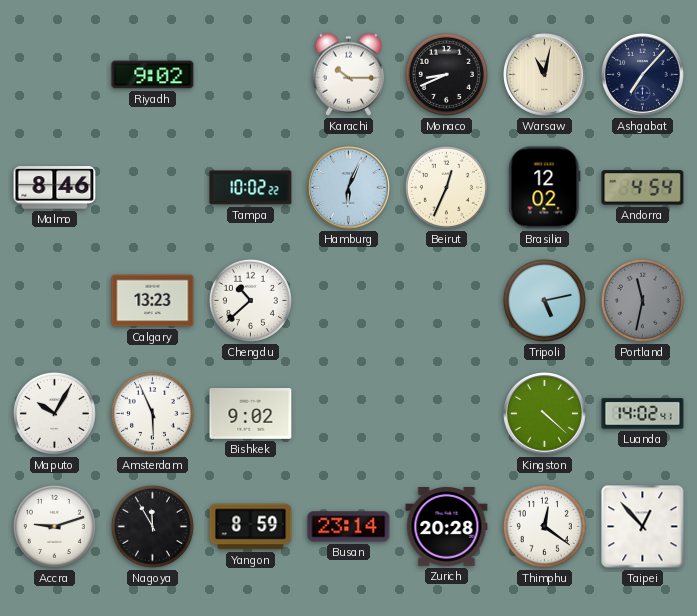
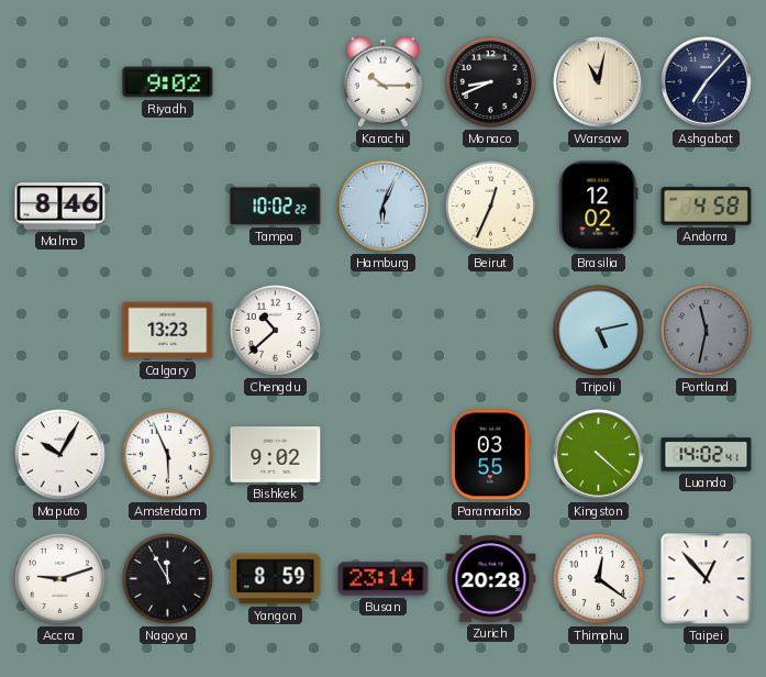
Andorra: 4:54 -> 4:58 (707, 207)
Paramaribo: none -> 03:55 (490, 455)
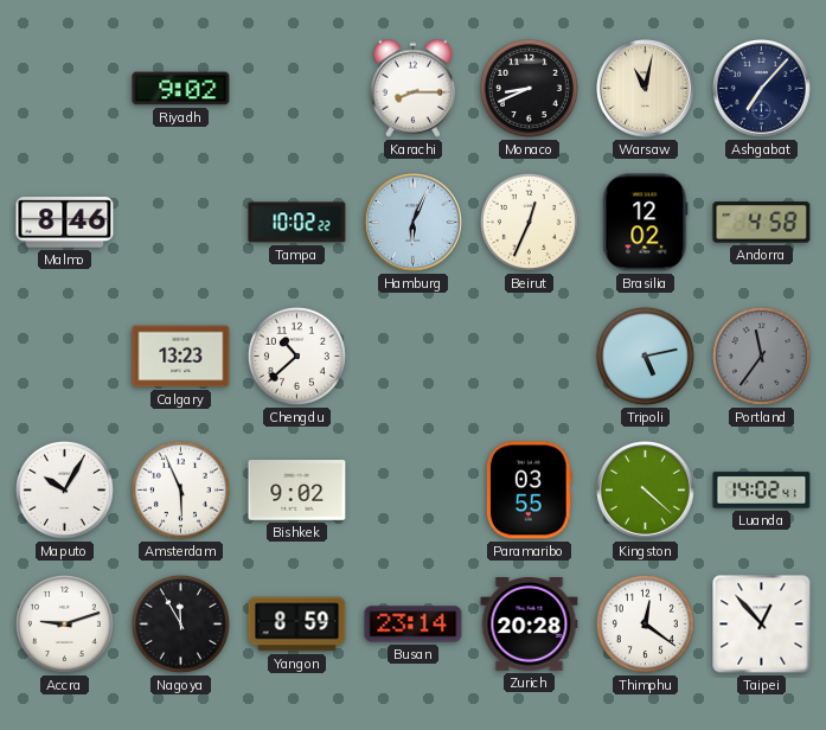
Karachi: 10:15 -> 8:15 (412, 88)
Portland: 11:32 -> 11:36 (761, 356)
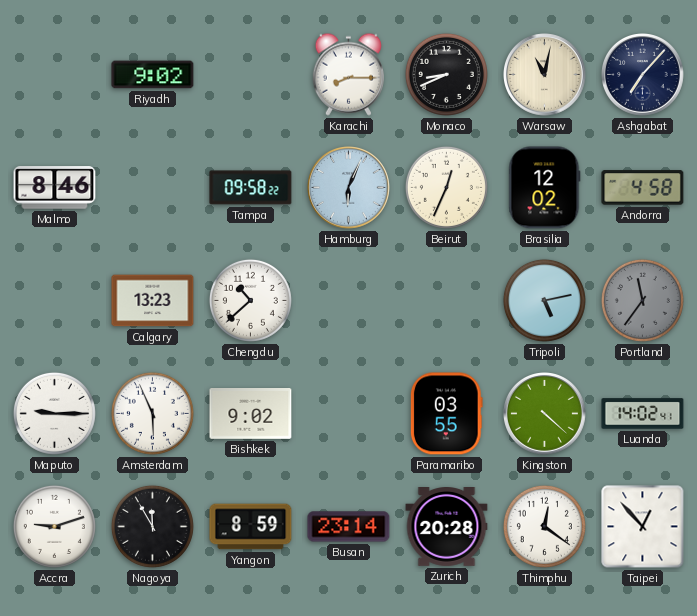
Tampa: 10:02 -> 09:58 (251, 188)
Maputo: 10:05 -> 9:15 (54, 413)
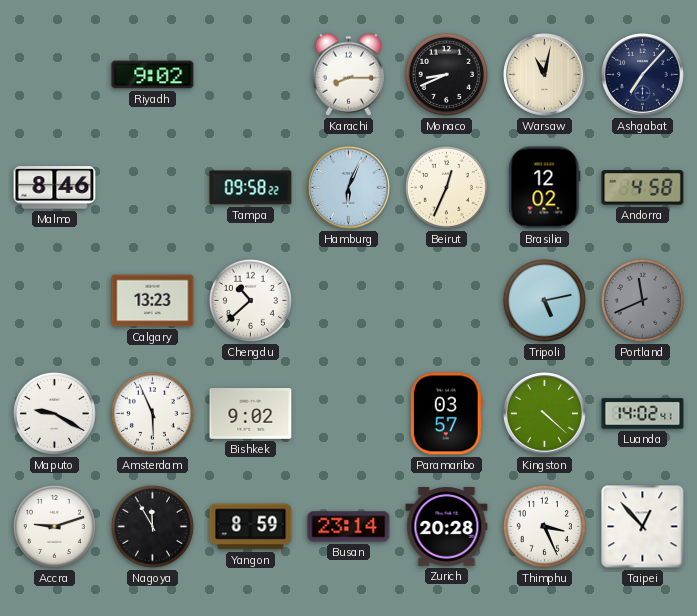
Portland: 11:36 -> 11:41 (642, 300)
Maputo: 9:15 -> 9:20 (54, 413)
Paramaribo: 03:55 -> 03:57 (446, 414)
Thimphu: 12:21 -> 3:26 (544, 526)
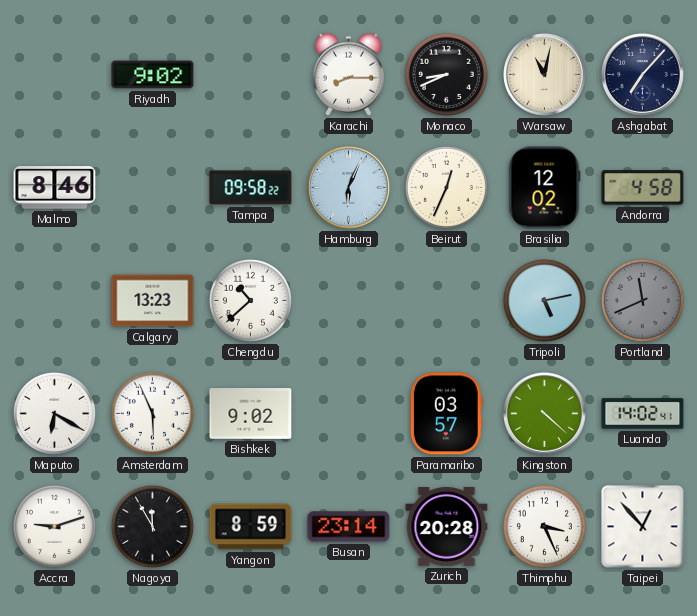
Maputo: 9:20 -> 6:20 (54, 413)
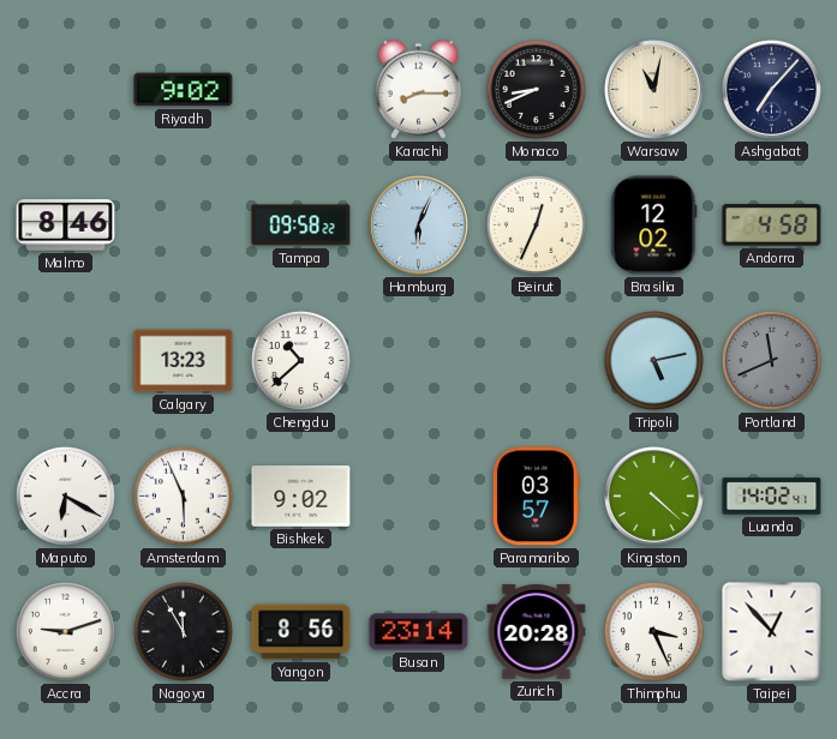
Yangon: 8:59 -> 8:56 (301, 632)
